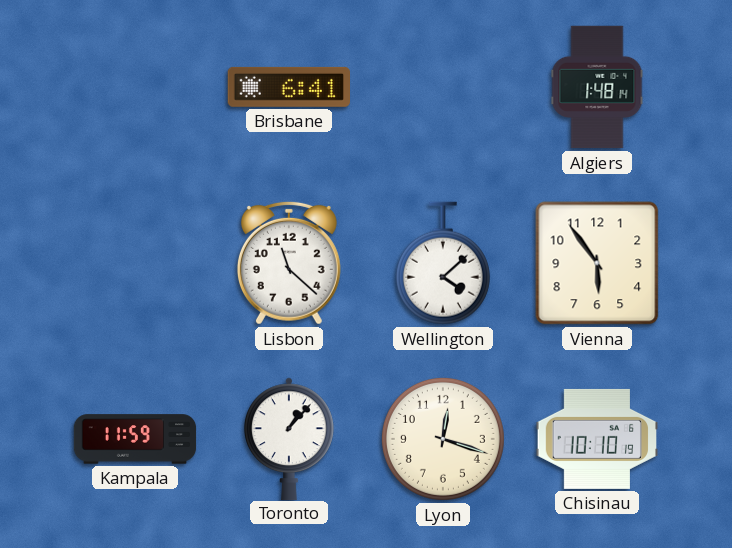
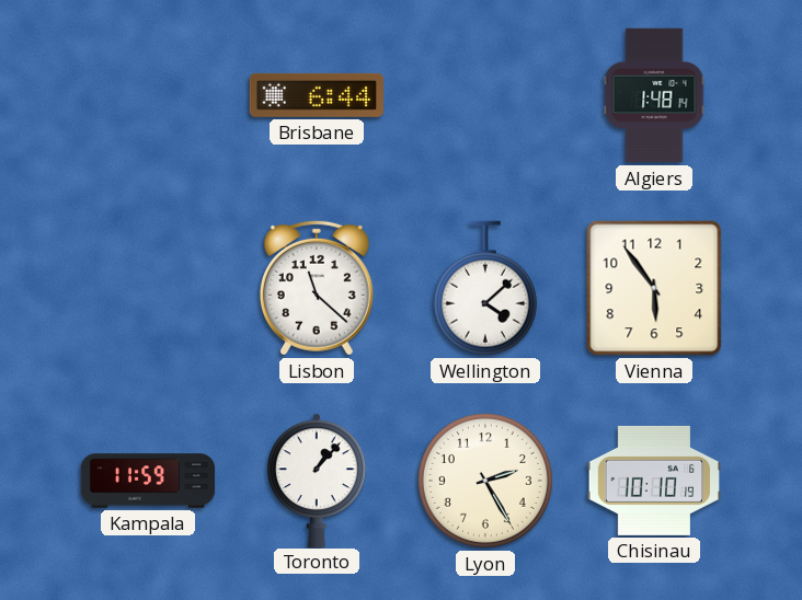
Brisbane: 6:41 -> 6:44 (316, 95)
Lyon: 12:18 -> 2:25 (485, 481)
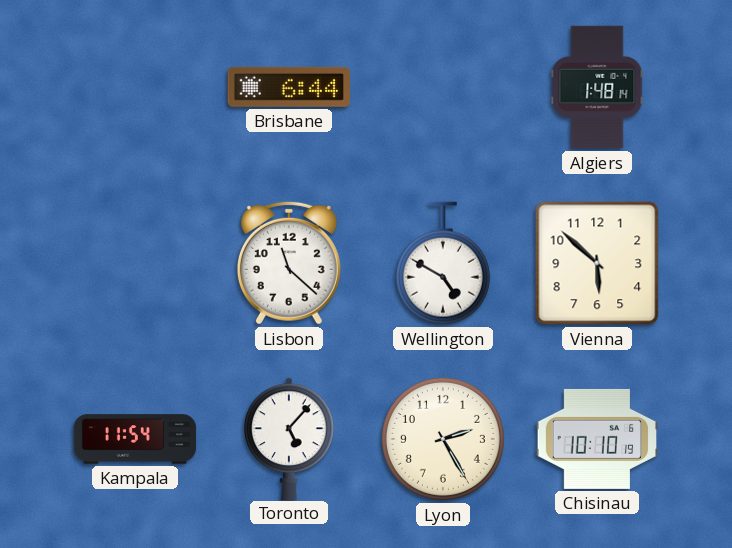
Wellington: 4:08 -> 4:50 (443, 263)
Vienna: 5:54 -> 5:52 (597, 263)
Kampala: 11:59 -> 11:54 (135, 439)
Toronto: 1:07 -> 5:07 (289, 438)
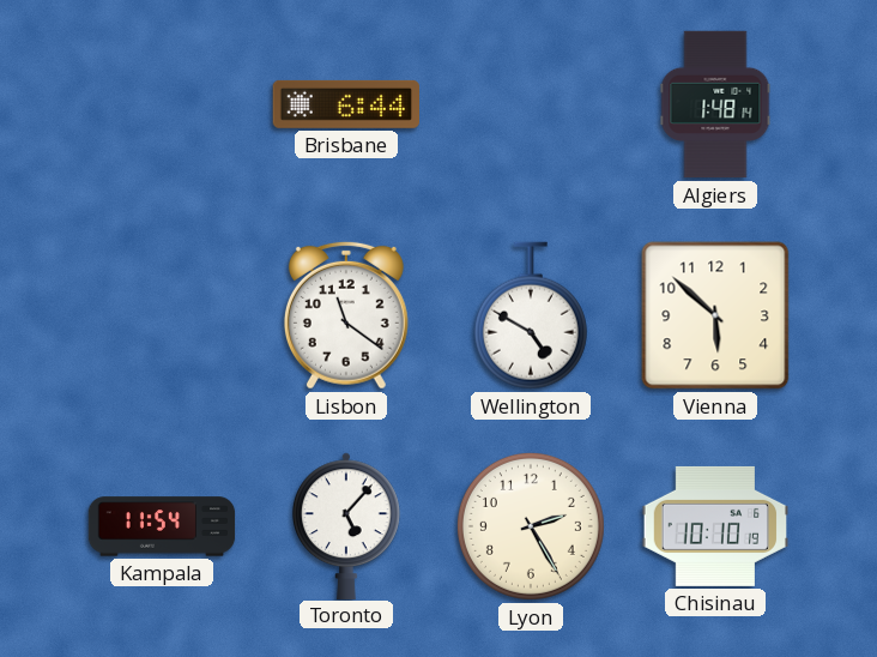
Lisbon: 11:22 -> 11:21 (346, 315)
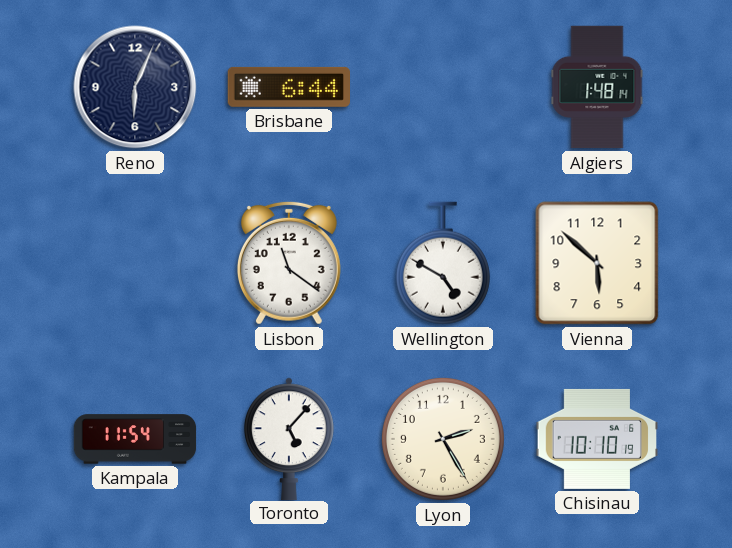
Reno: none -> 6:04 (135, 87)
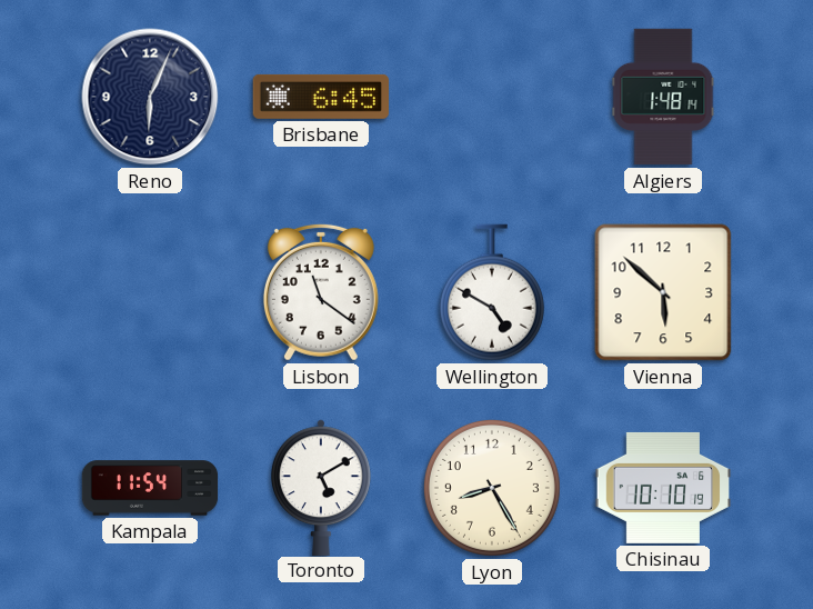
Brisbane: 6:44 -> 6:45 (320, 97)
Toronto: 5:07 -> 5:10 (321, 487)
Lyon: 2:25 -> 8:25 (492, 488)
